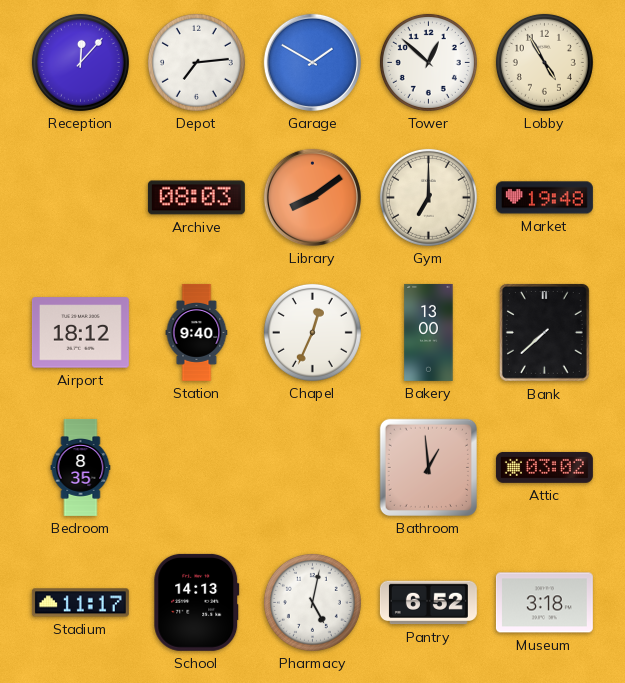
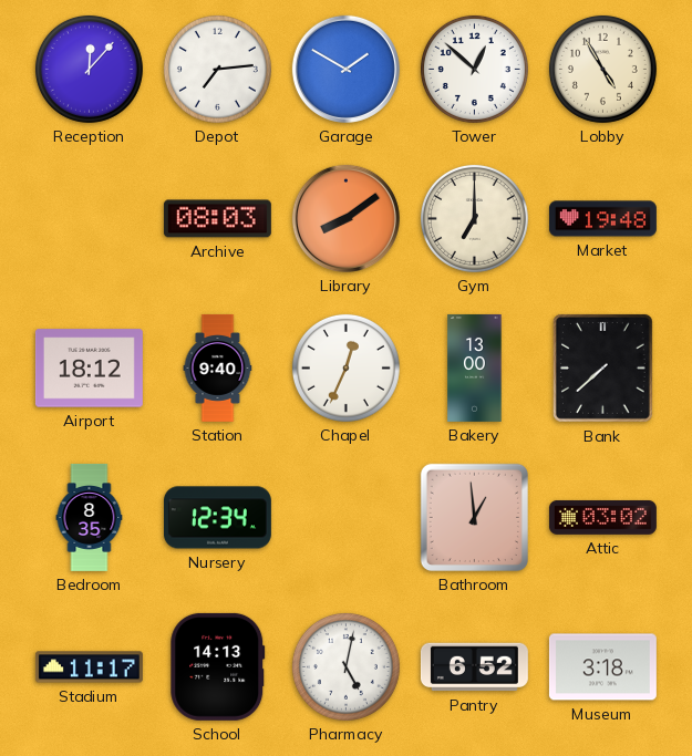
Nursery: none -> 12:34 (217, 518)
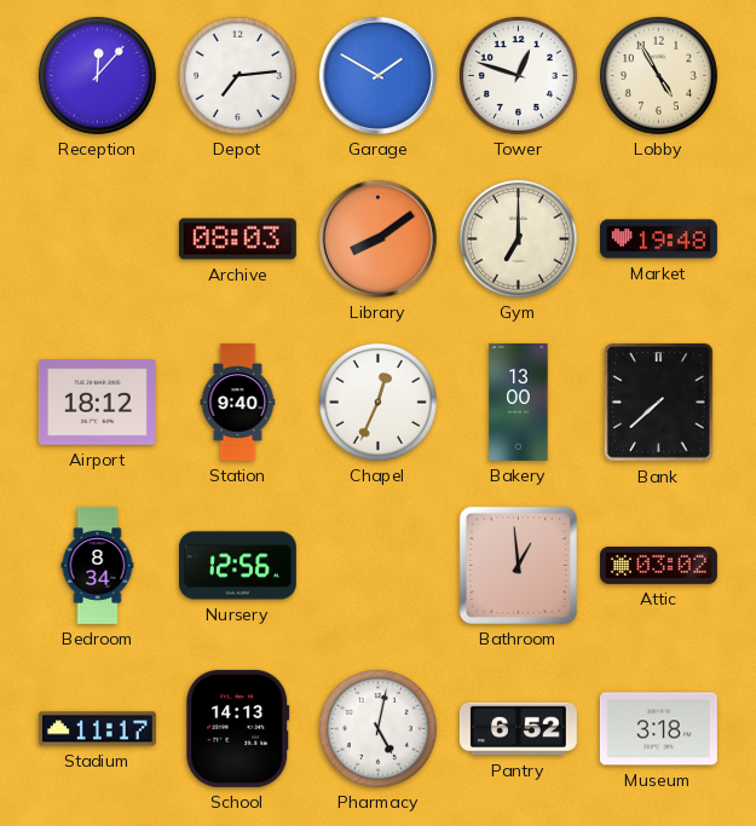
Tower: 12:52 -> 12:48 (518, 75)
Bedroom: 8:35 -> 8:34 (98, 565)
Nursery: 12:34 -> 12:56 (237, 566)
